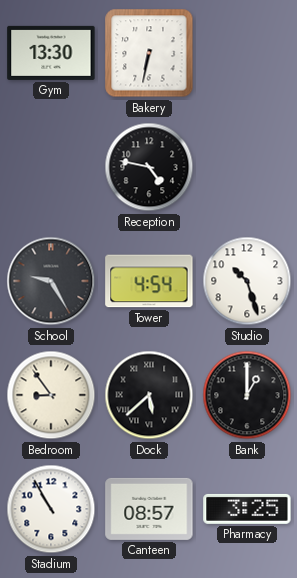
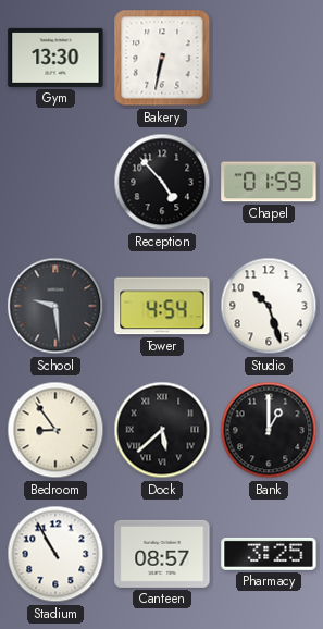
Reception: 4:47 -> 4:53 (162, 182)
Chapel: none -> 01:59 (269, 182)
School: 9:25 -> 9:29 (55, 306)
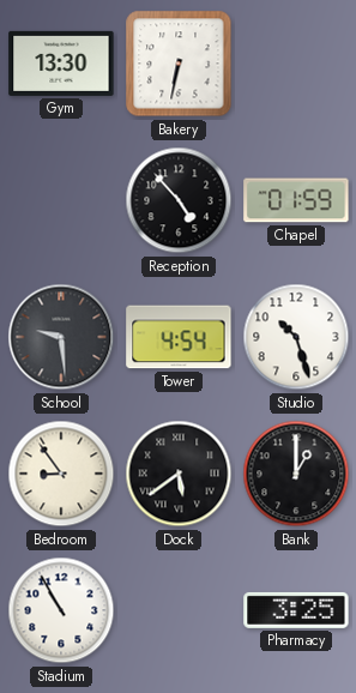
Dock: 5:38 -> 5:39 (179, 474)
Canteen: 08:57 -> none (162, 554)
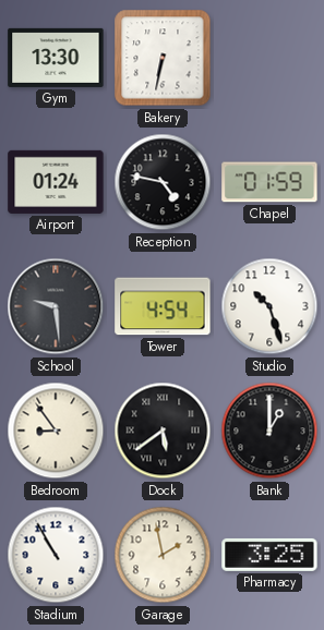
Airport: none -> 01:24 (56, 182)
Reception: 4:53 -> 4:47 (163, 182)
Garage: none -> 1:58 (163, 555)
